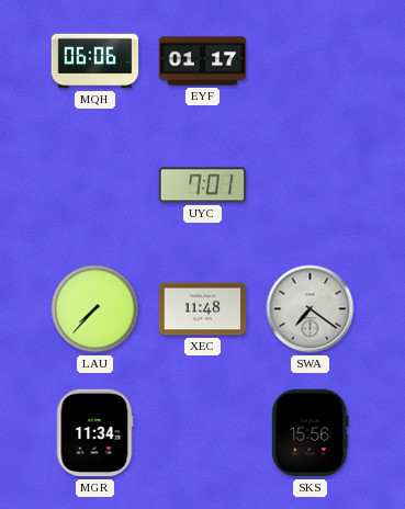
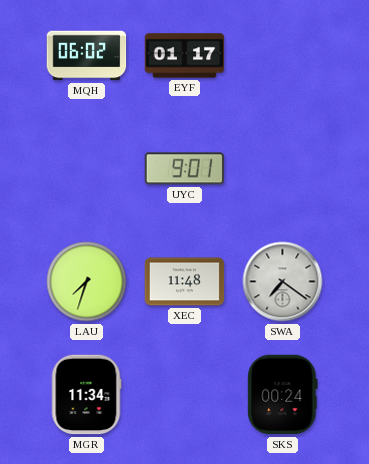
MQH: 06:06 -> 06:02 (87, 56)
UYC: 7:01 -> 9:01 (184, 169)
LAU: 7:37 -> 7:33 (87, 282)
SKS: 15:56 -> 00:24 (283, 395)
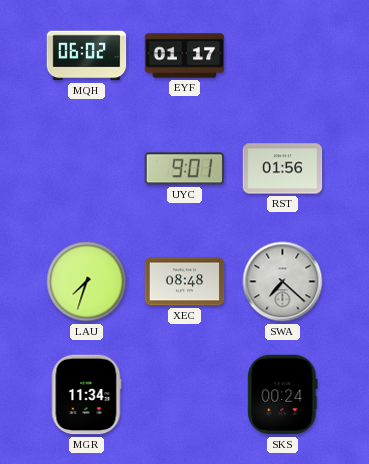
RST: none -> 01:56 (283, 169)
XEC: 11:48 -> 08:48 (185, 282)
SWA: 7:21 -> 7:22 (283, 282)
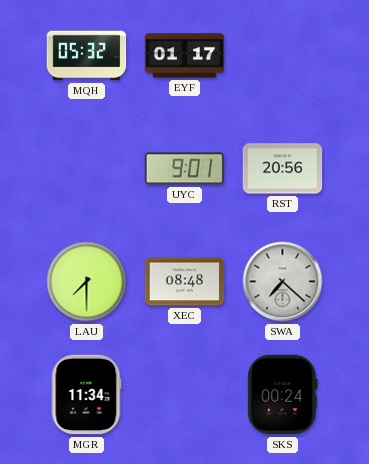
MQH: 06:02 -> 05:32 (87, 56)
RST: 01:56 -> 20:56 (283, 169)
LAU: 7:33 -> 7:30 (87, 282)
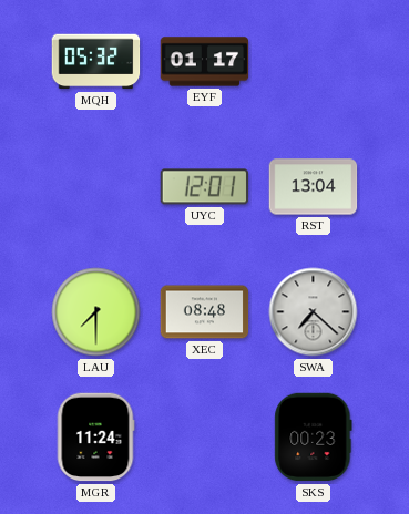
UYC: 9:01 -> 12:01 (204, 187)
RST: 20:56 -> 13:04 (314, 187)
MGR: 11:34 -> 11:24 (95, 438)
SKS: 00:24 -> 00:23 (314, 438)
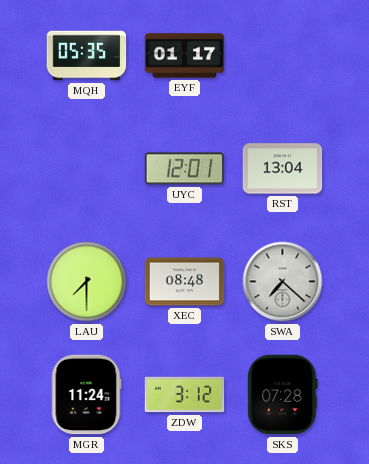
MQH: 05:32 -> 05:35 (87, 56)
ZDW: none -> 3:12 (185, 395)
SKS: 00:23 -> 07:28 (283, 395)
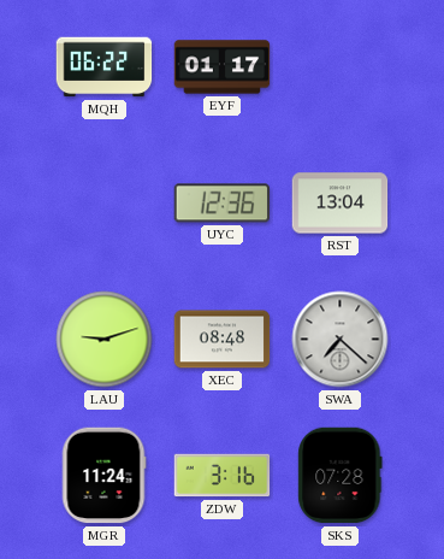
MQH: 05:35 -> 06:22 (105, 67)
UYC: 12:01 -> 12:36 (221, 204)
LAU: 7:30 -> 9:12 (105, 340)
ZDW: 3:12 -> 3:16 (223, 476)
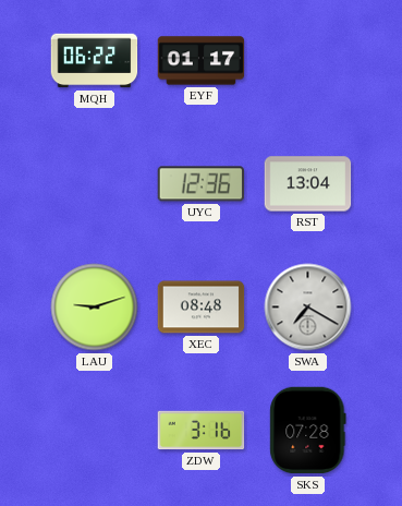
SWA: 7:22 -> 7:20 (308, 308)
MGR: 11:24 -> none (103, 476)
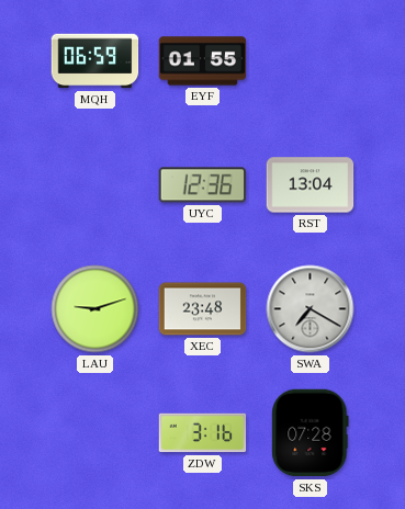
MQH: 06:22 -> 06:59 (95, 61)
EYF: 01:17 -> 01:55 (203, 61)
XEC: 08:48 -> 23:48 (203, 309)
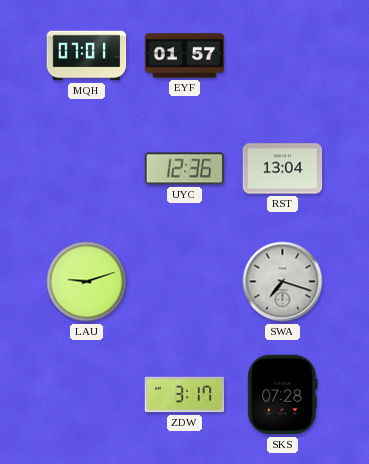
MQH: 06:59 -> 07:01 (87, 56)
EYF: 01:55 -> 01:57 (185, 56)
XEC: 23:48 -> none (203, 309)
SWA: 7:20 -> 7:18 (283, 282)
ZDW: 3:16 -> 3:17 (185, 395)
